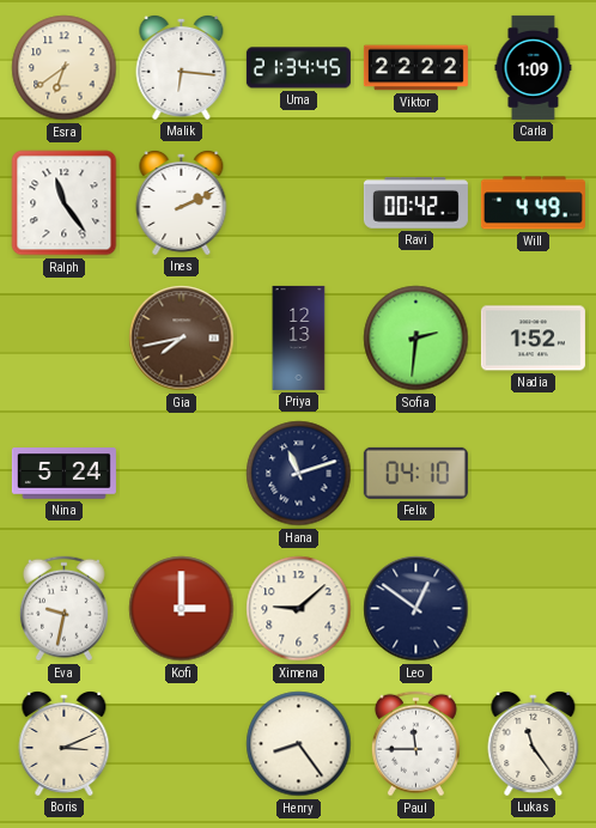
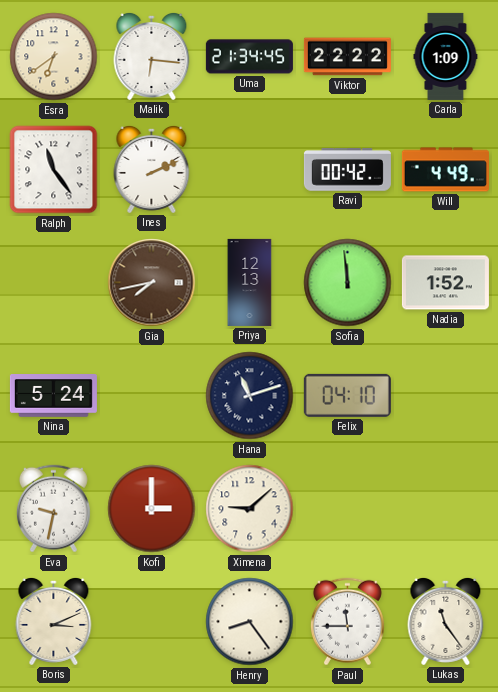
Sofia: 2:31 -> 11:59 (348, 283)
Leo: 12:51 -> none (416, 609)
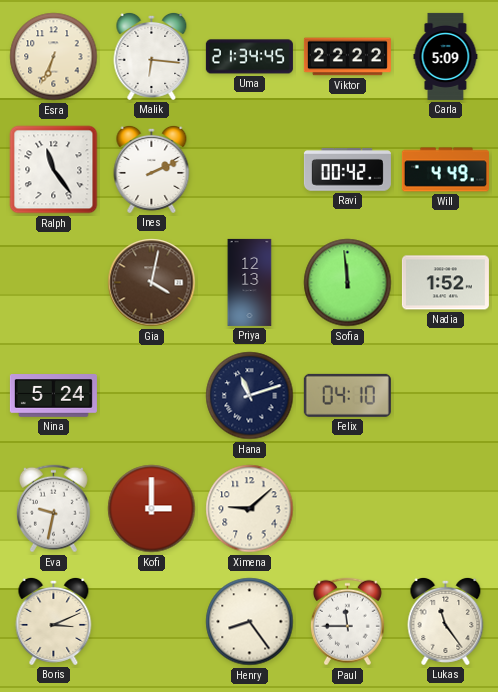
Esra: 6:39 -> 6:34 (54, 57)
Carla: 1:09 -> 5:09 (446, 56)
Gia: 7:43 -> 4:02 (152, 283)
